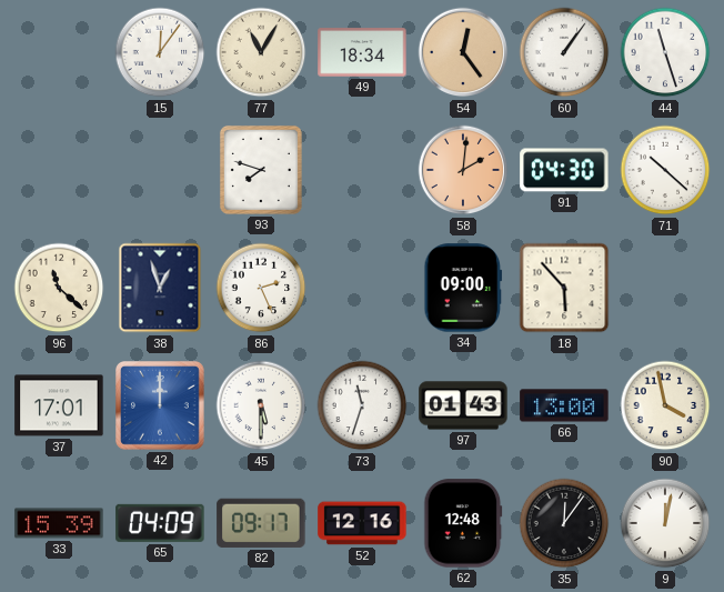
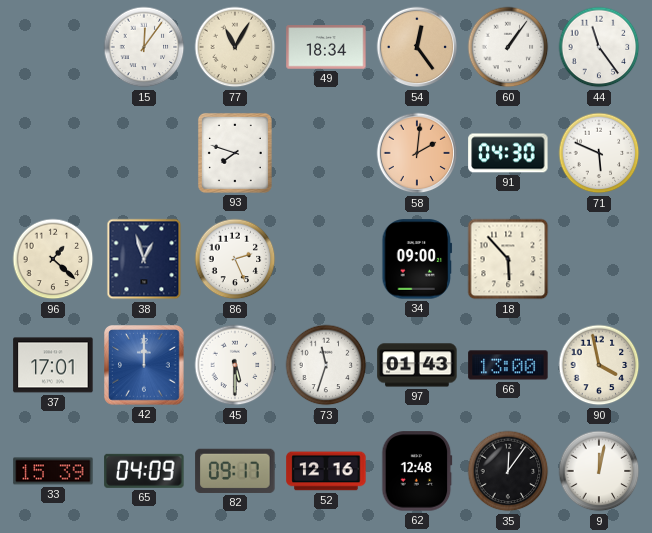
44: 11:27 -> 11:24 (599, 47)
71: 10:22 -> 5:49 (599, 153)
96: 11:22 -> 1:22 (53, 259)
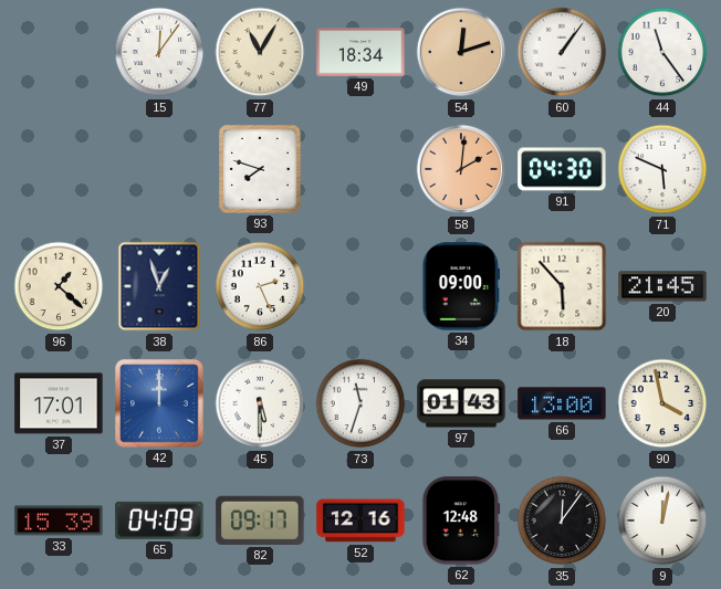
54: 12:24 -> 12:12 (461, 52)
20: none -> 21:45 (662, 286)
